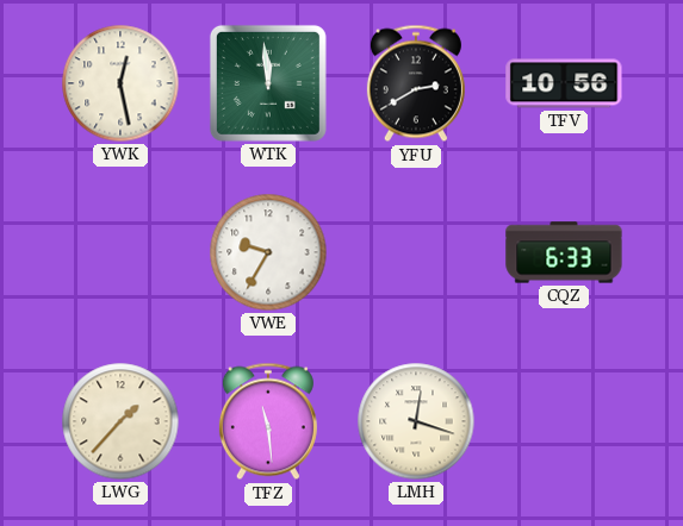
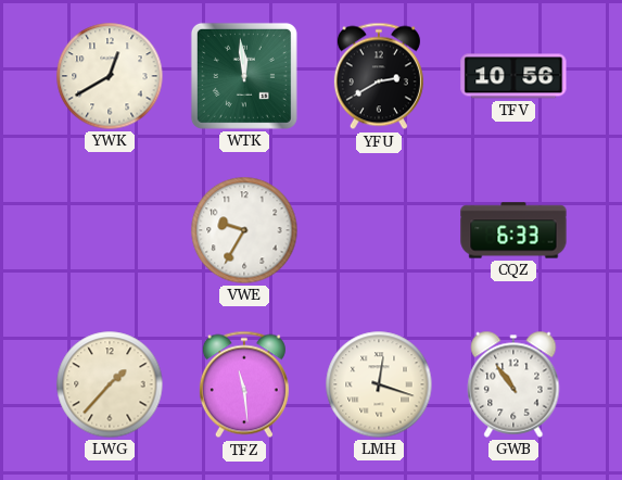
YWK: 12:28 -> 12:40 (110, 76)
GWB: none -> 10:54 (513, 384)
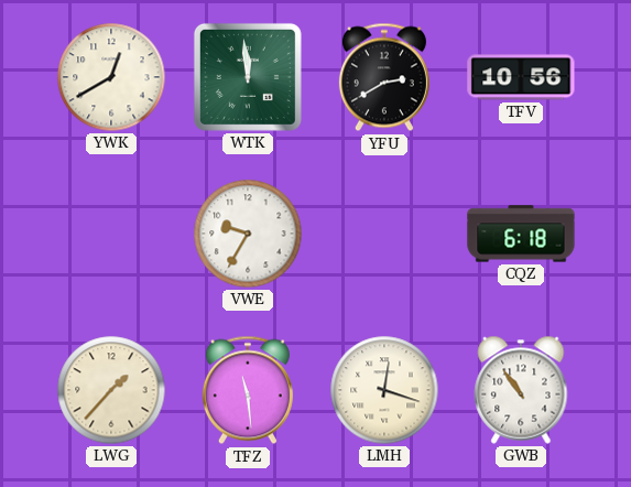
CQZ: 6:33 -> 6:18 (521, 234)
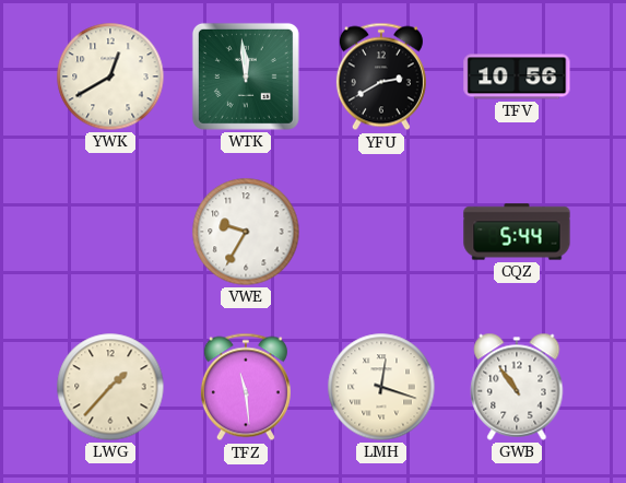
CQZ: 6:18 -> 5:44 (517, 232)
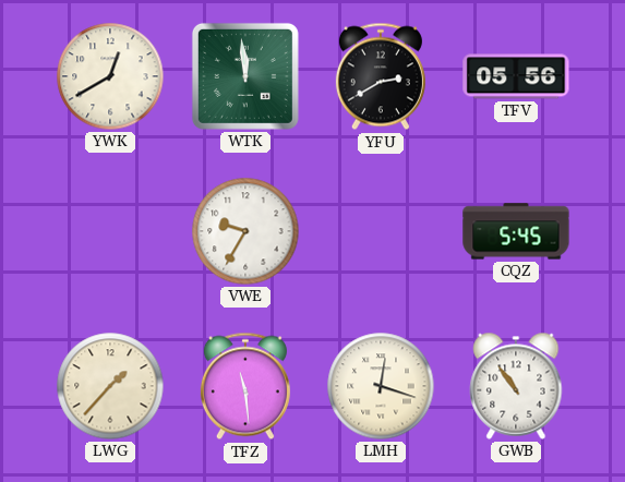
TFV: 10:56 -> 05:56 (516, 76)
CQZ: 5:44 -> 5:45 (516, 231)
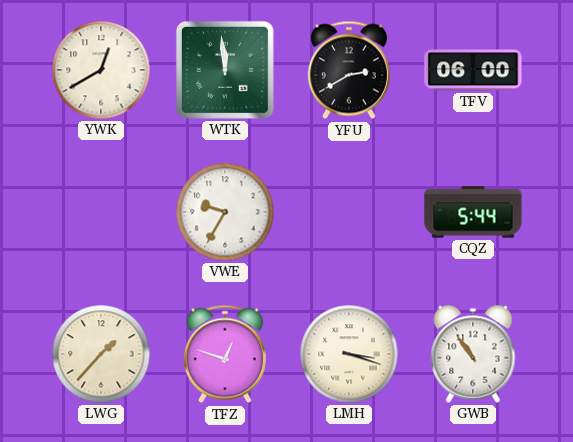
TFV: 05:56 -> 06:00 (473, 70)
CQZ: 5:45 -> 5:44 (473, 212)
TFZ: 11:29 -> 12:48 (225, 354)
LMH: 12:18 -> 3:18 (349, 354)
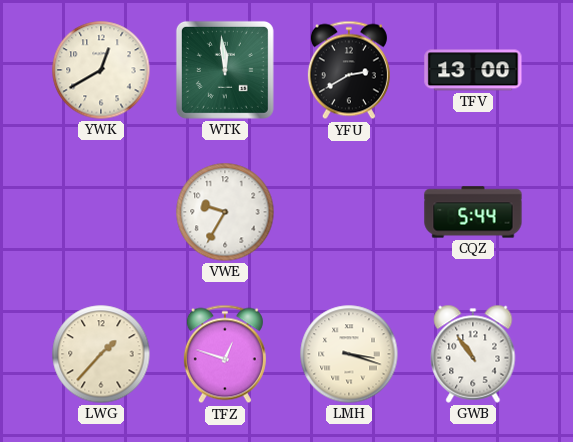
TFV: 06:00 -> 13:00 (473, 70)
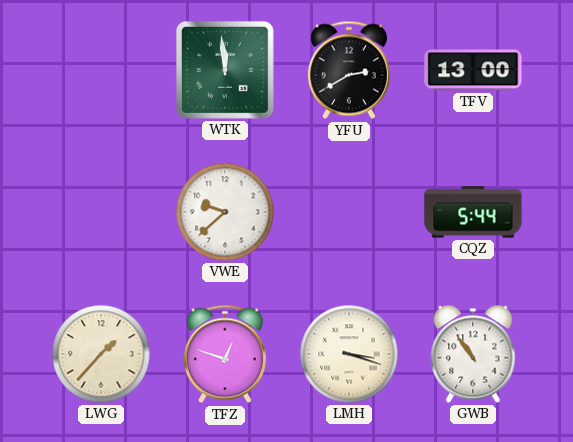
YWK: 12:40 -> none (101, 70)
VWE: 9:35 -> 9:38 (225, 212)
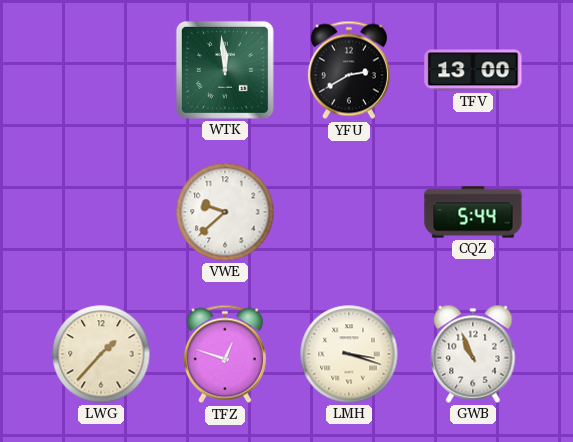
GWB: 10:54 -> 10:56 (473, 354)
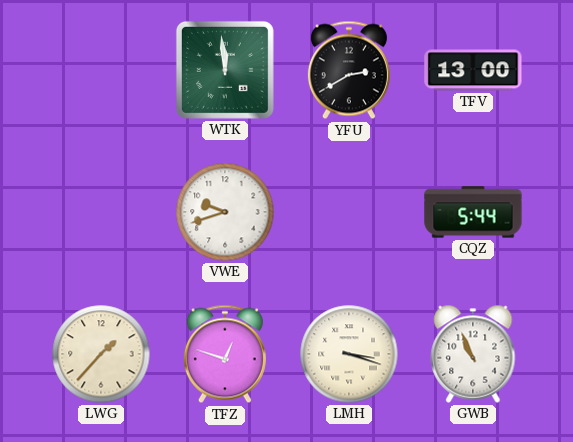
VWE: 9:38 -> 9:42 (225, 212)
